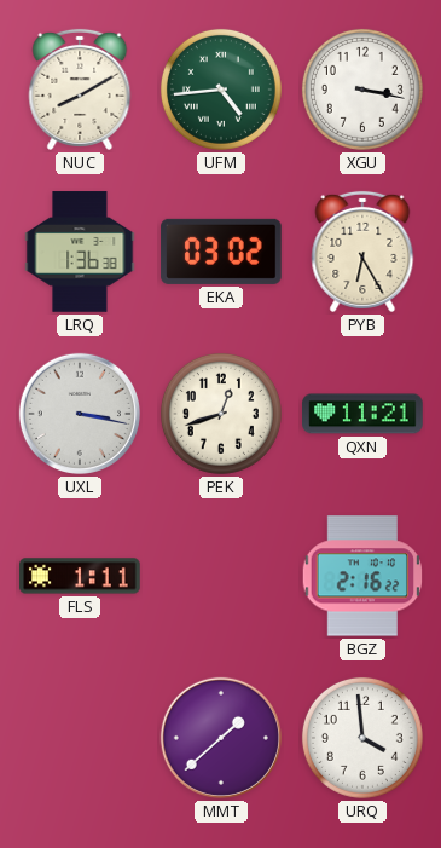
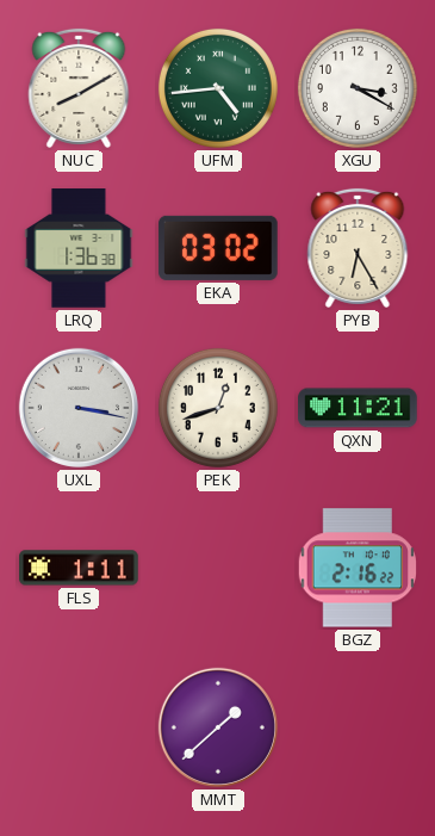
XGU: 3:17 -> 3:20 (358, 88)
URQ: 3:59 -> none (362, 738)
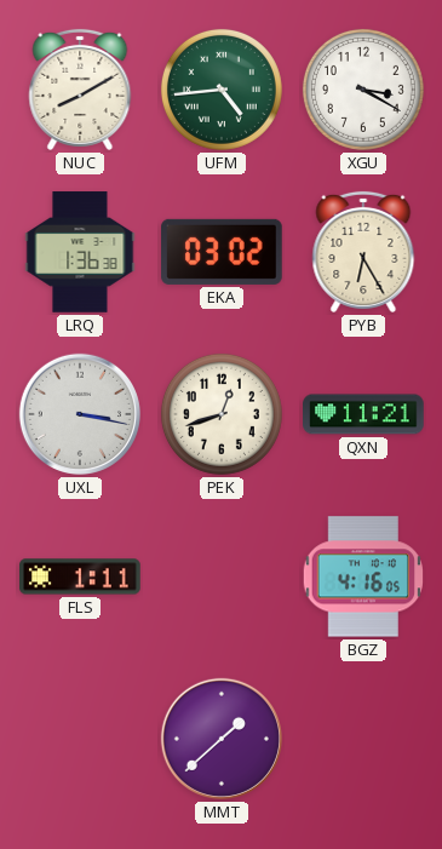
BGZ: 2:16 -> 4:16 (362, 576)
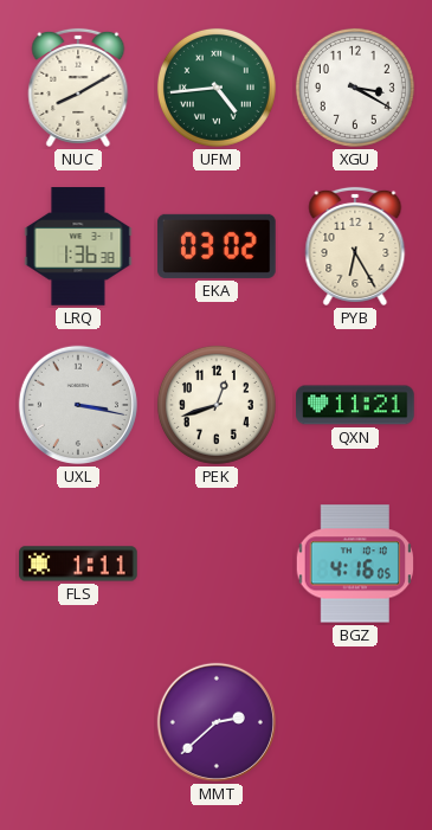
MMT: 1:38 -> 2:38 (217, 722)
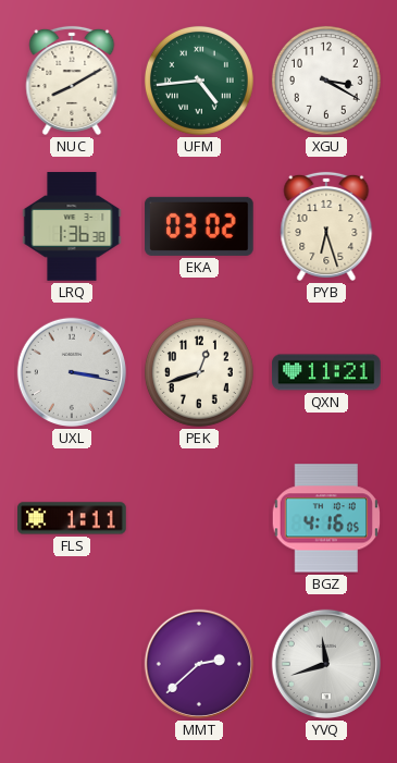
PYB: 6:25 -> 6:27 (326, 226)
YVQ: none -> 11:42 (326, 664)
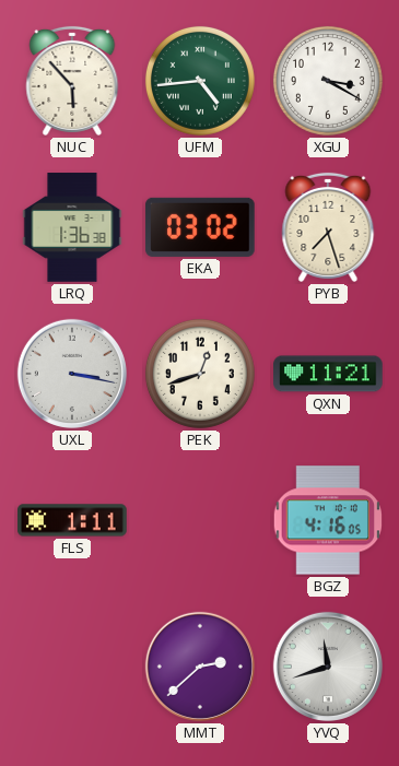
NUC: 8:10 -> 5:53 (72, 81)
PYB: 6:27 -> 7:27 (328, 227)
